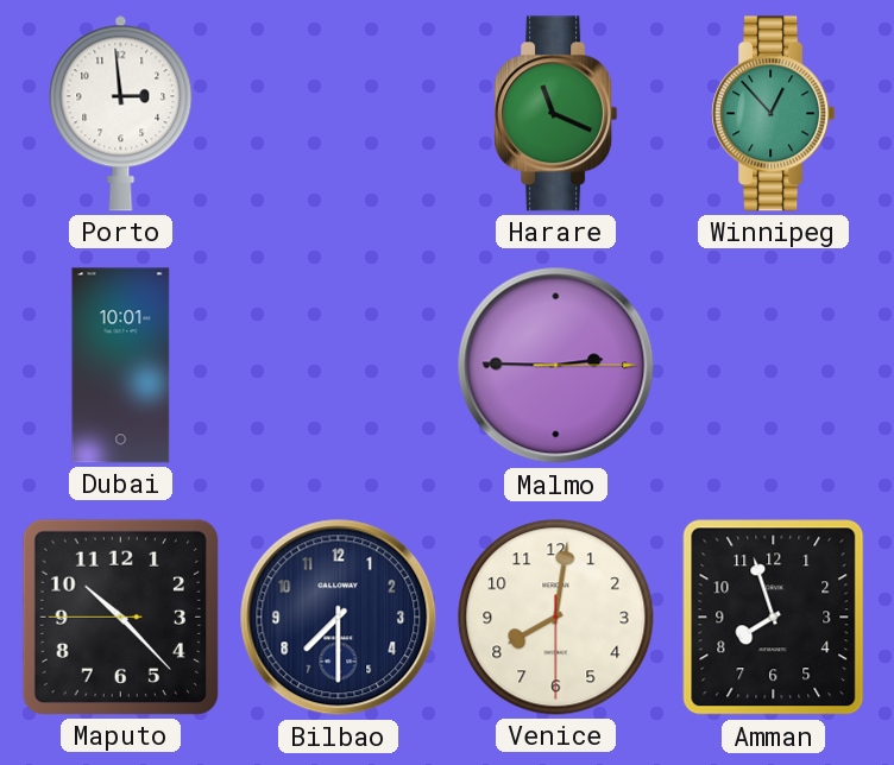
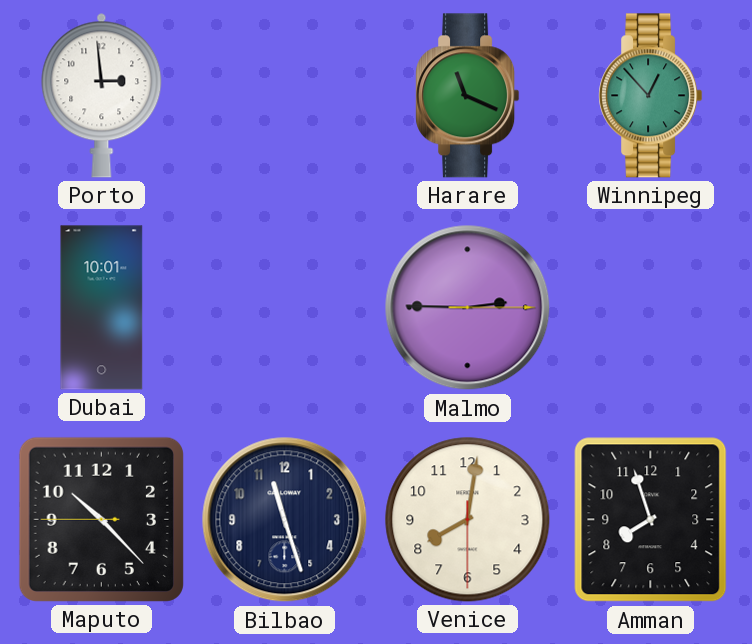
Bilbao: 7:30 -> 11:27 (285, 520)
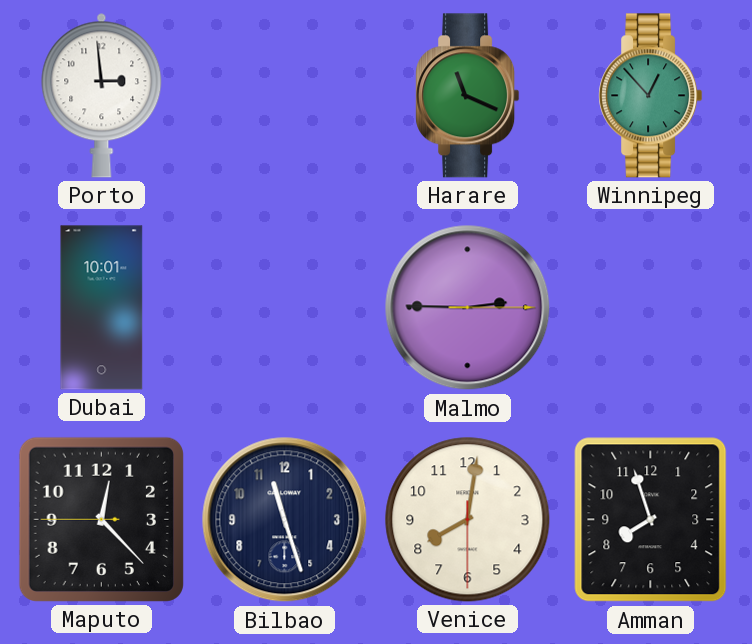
Maputo: 10:22 -> 12:22 (101, 519)
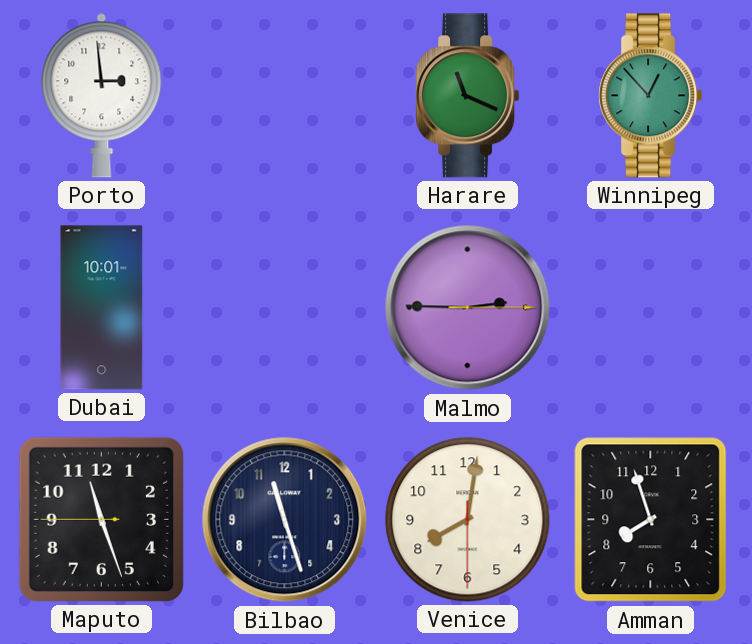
Maputo: 12:22 -> 11:26 (101, 519)
